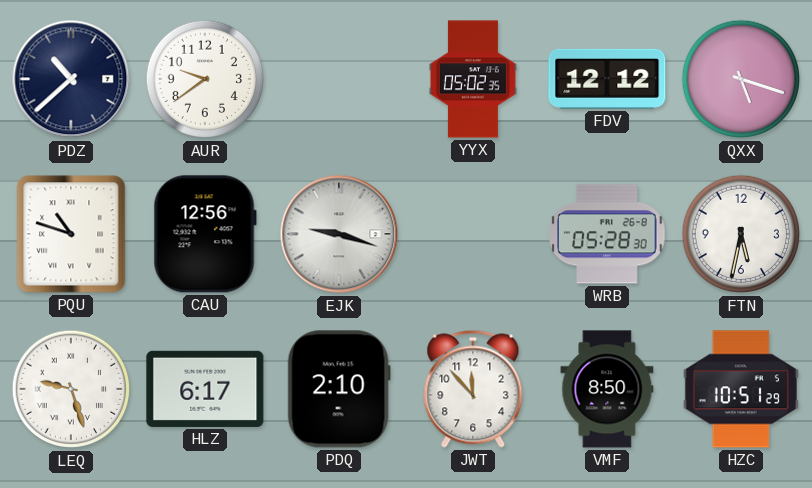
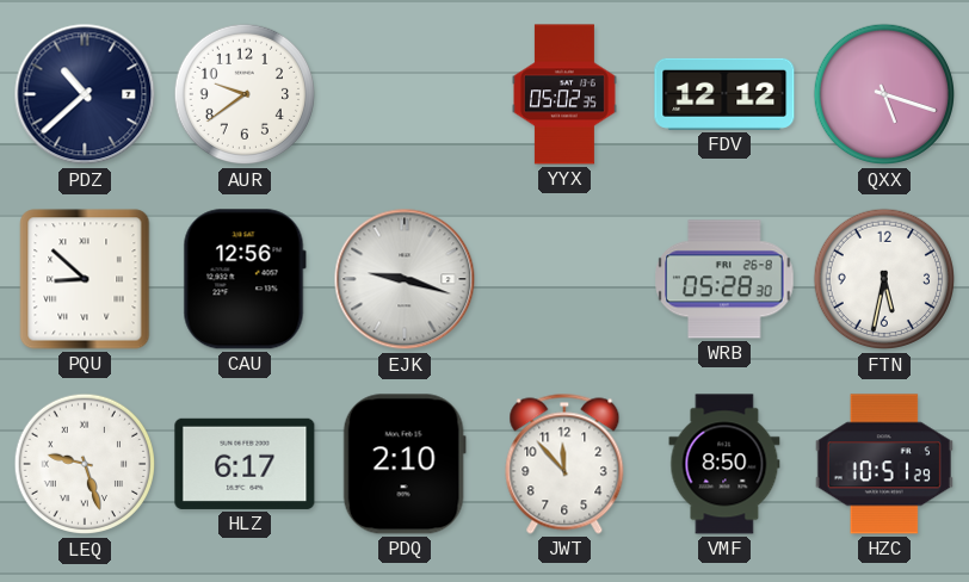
PQU: 10:48 -> 8:52 (85, 279)
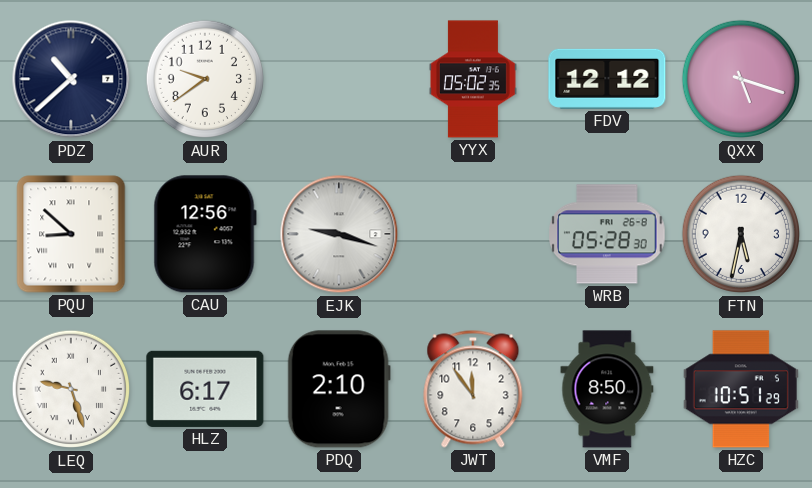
JWT: 11:53 -> 11:54 (473, 389)
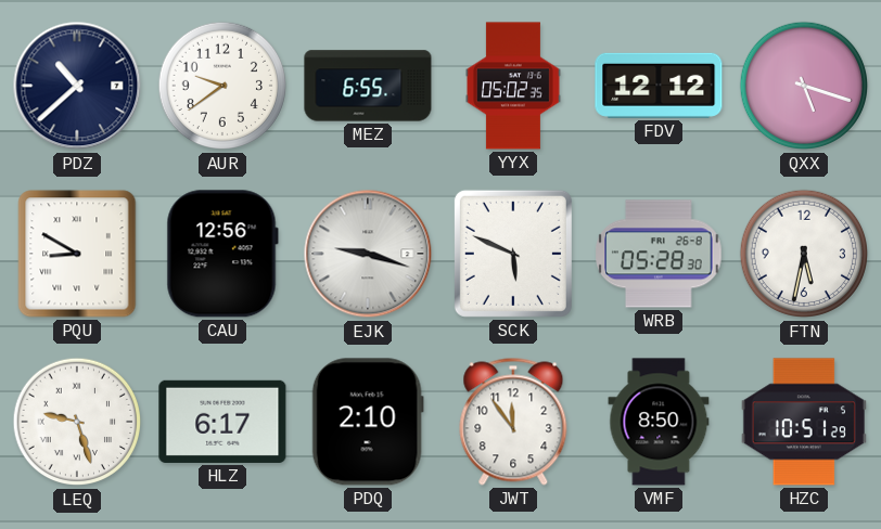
MEZ: none -> 6:55 (368, 86)
PQU: 8:52 -> 8:50 (77, 254)
SCK: none -> 5:49 (513, 254)
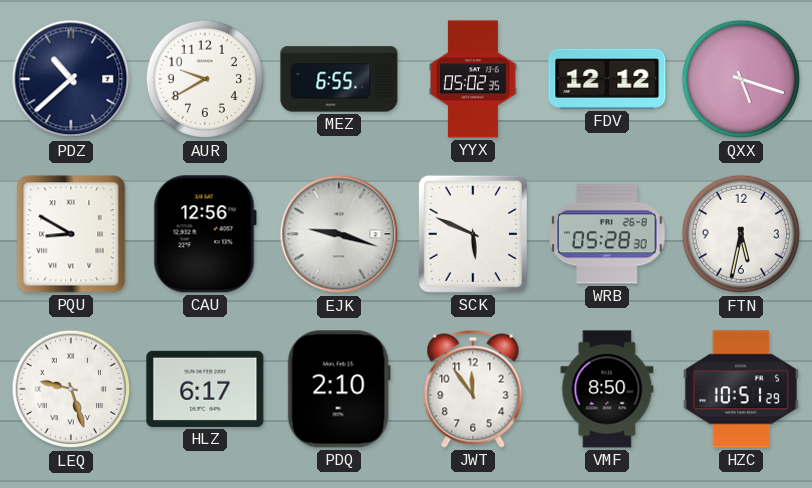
AUR: 9:39 -> 9:40 (205, 79)
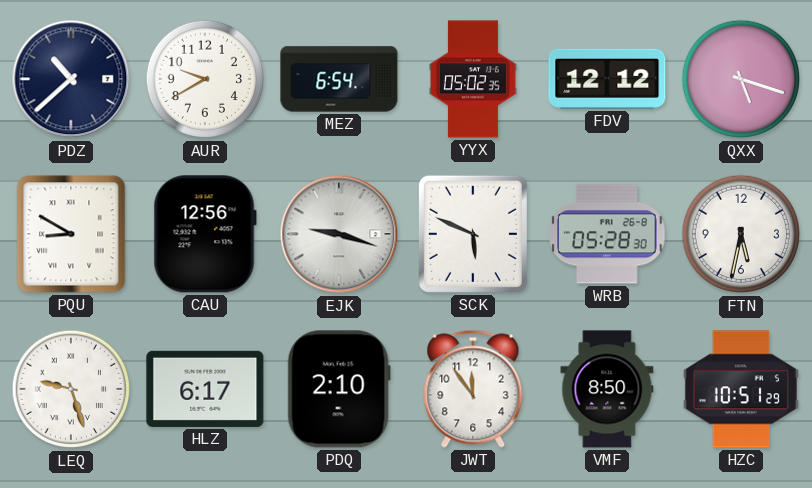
MEZ: 6:55 -> 6:54 (339, 79)
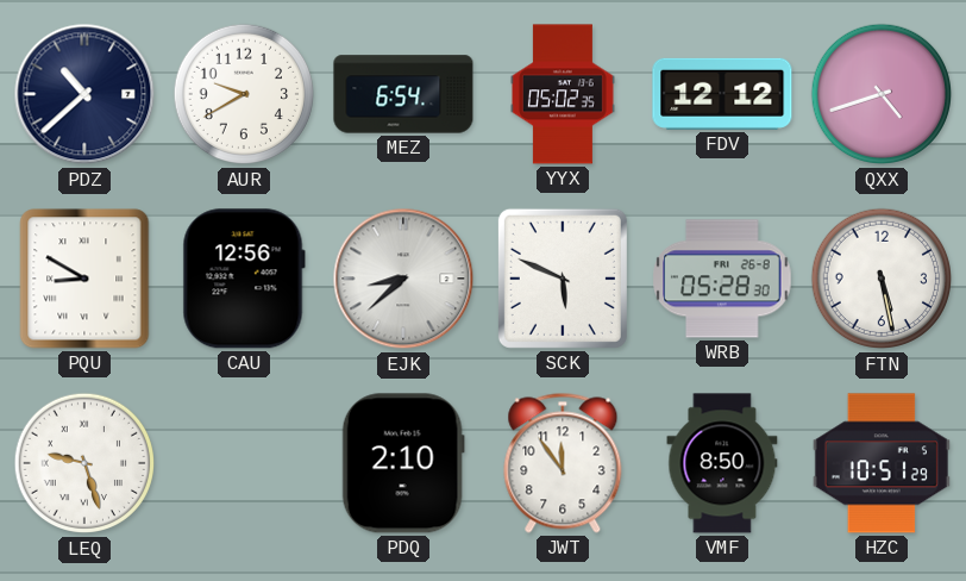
QXX: 5:18 -> 4:42 (882, 94)
EJK: 9:18 -> 8:38 (403, 279)
FTN: 5:32 -> 5:28 (882, 279)
HLZ: 6:17 -> none (205, 389)
